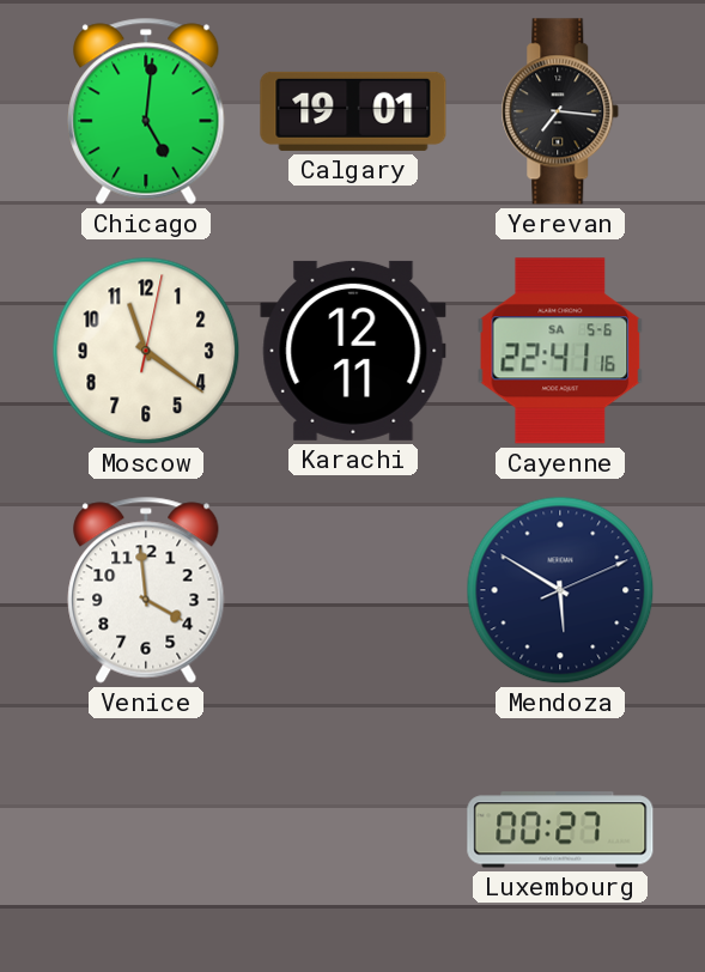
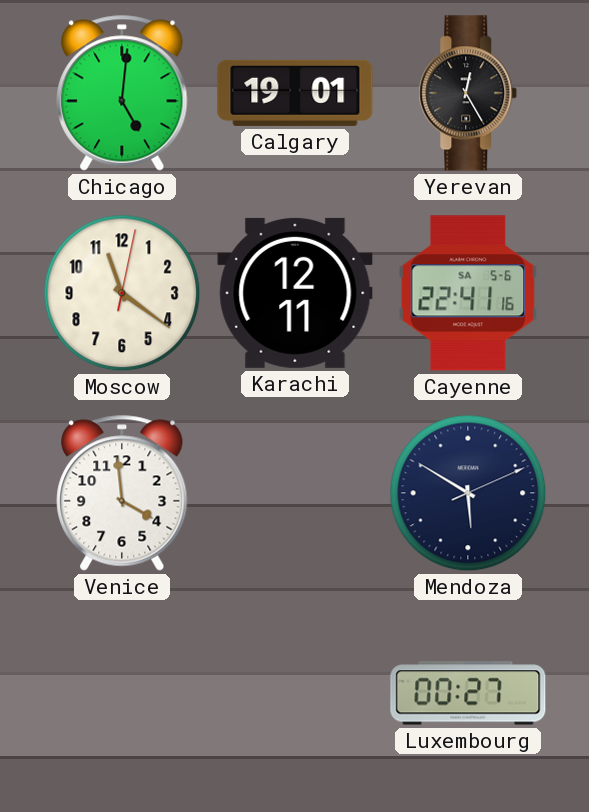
Yerevan: 7:16 -> 12:25 (468, 93)
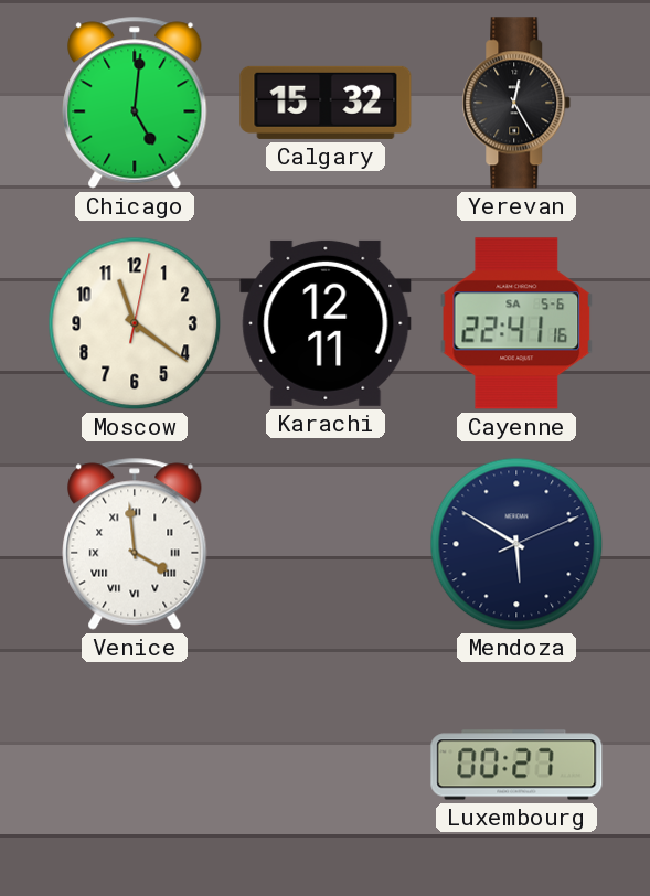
Calgary: 19:01 -> 15:32 (326, 103)
Venice numerals: Arabic -> Roman (135, 544)
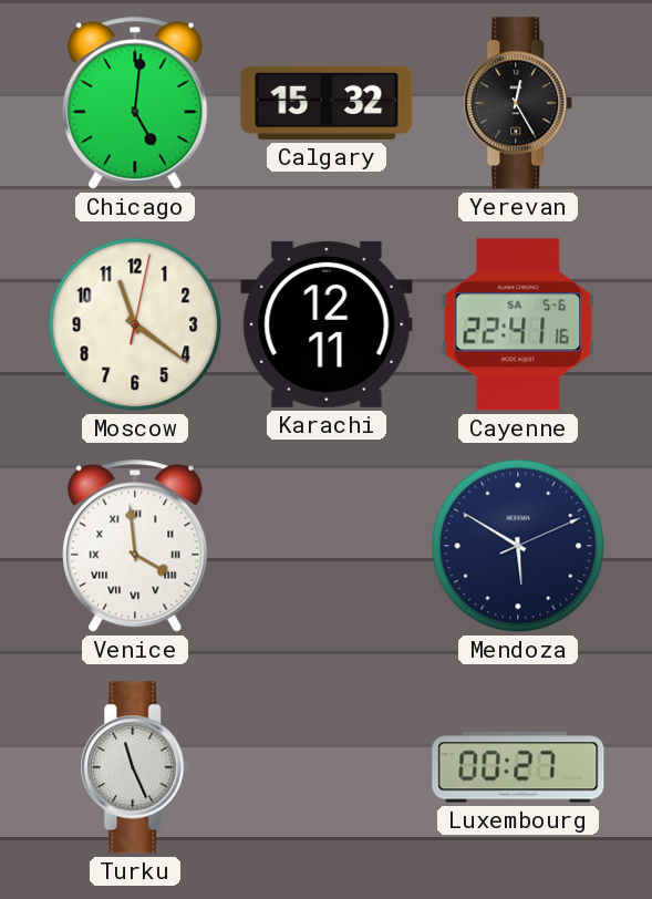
Turku: none -> 11:26 (135, 767)
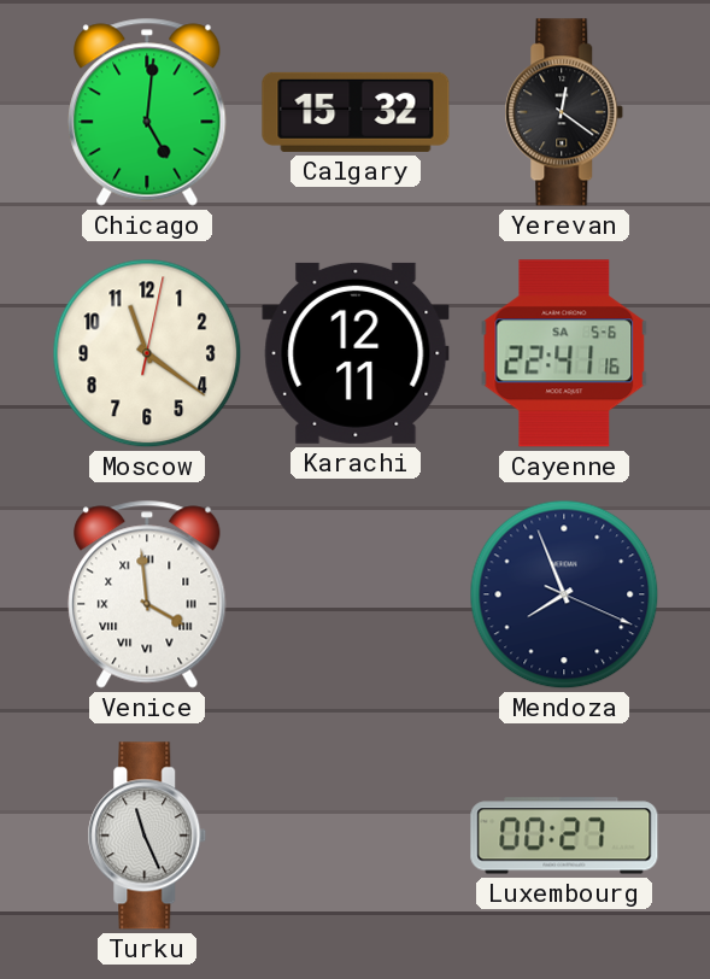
Yerevan: 12:25 -> 12:21 (564, 112)
Mendoza: 5:50 -> 7:56 (564, 594)
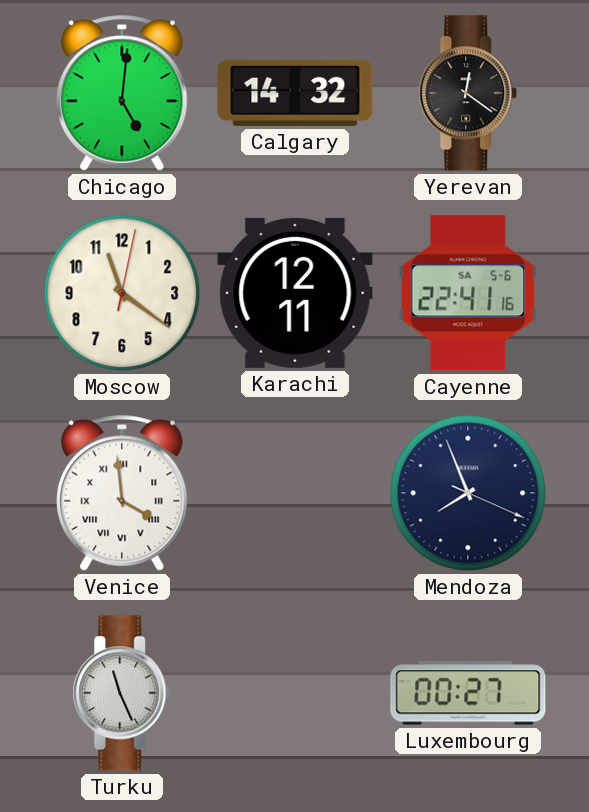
Calgary: 15:32 -> 14:32 (295, 93)
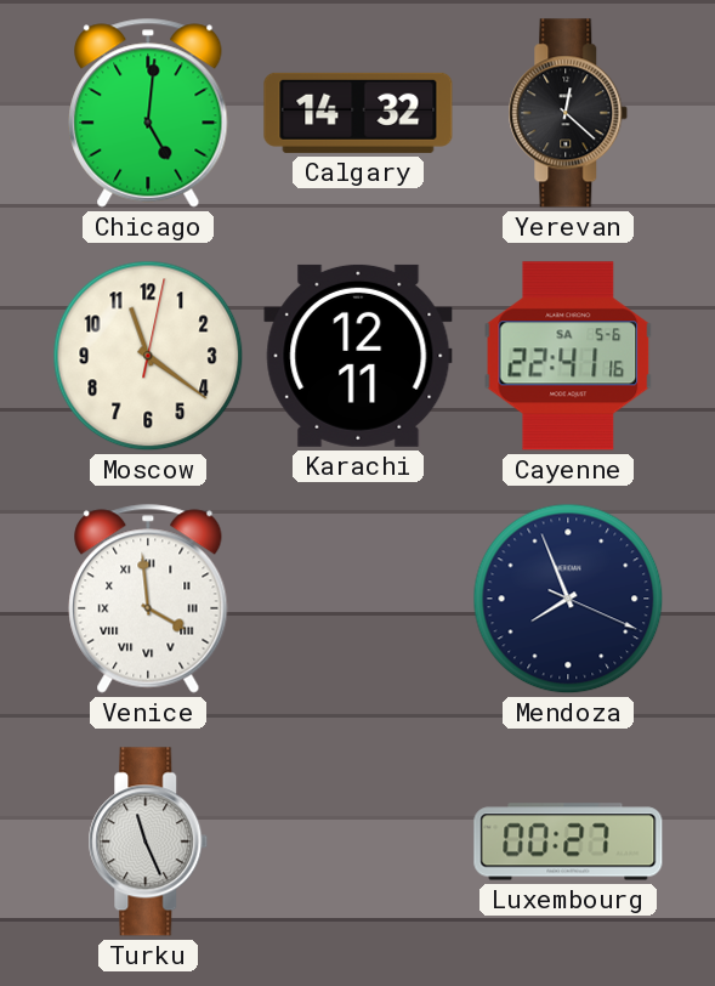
Yerevan: 12:21 -> 12:22 (568, 113)
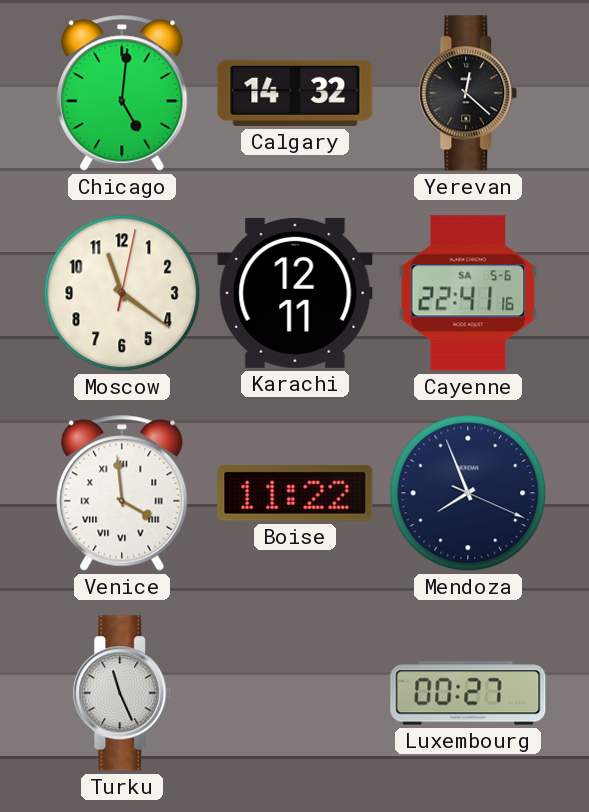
Boise: none -> 11:22 (295, 494)
